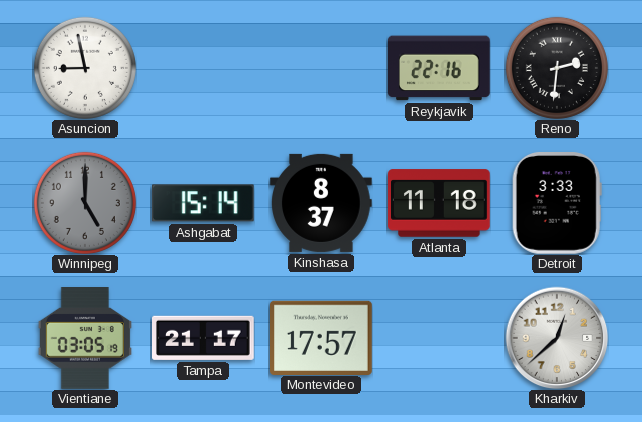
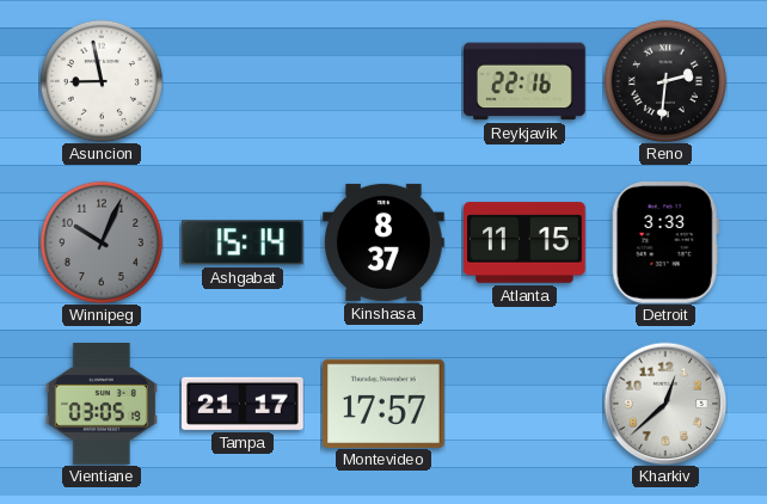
Winnipeg: 5:00 -> 10:04 (102, 242)
Atlanta: 11:18 -> 11:15 (524, 242)
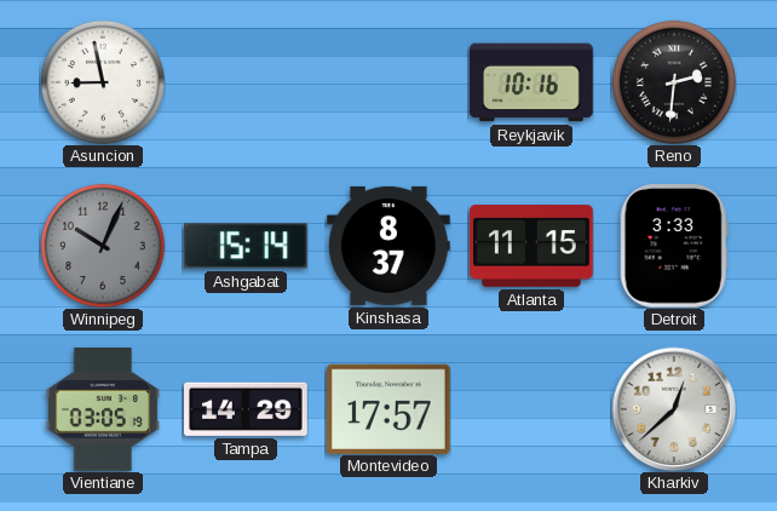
Reykjavik: 22:16 -> 10:16 (533, 82)
Tampa: 21:17 -> 14:29 (247, 409)
